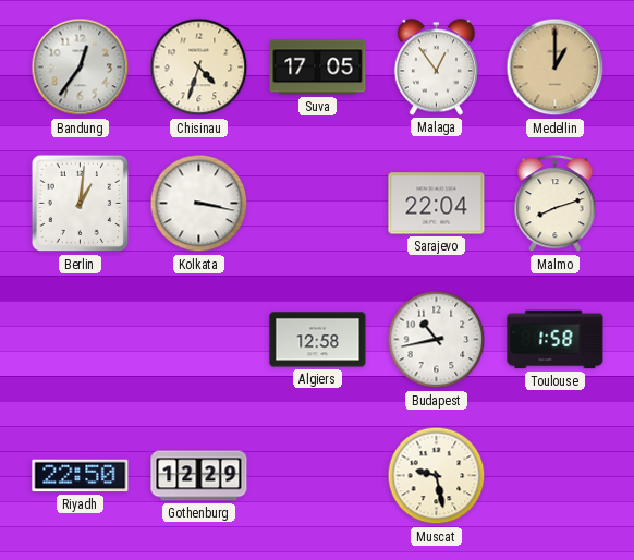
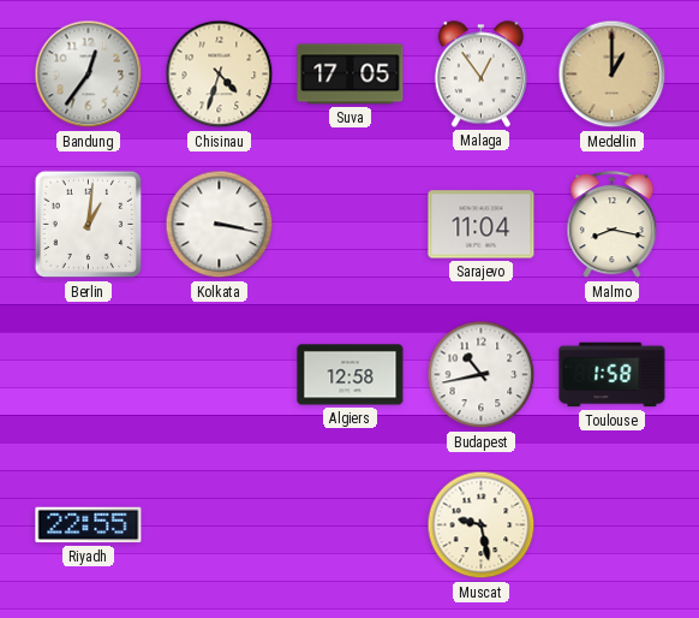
Sarajevo: 22:04 -> 11:04 (482, 225)
Malmo: 8:12 -> 8:17 (613, 225)
Riyadh: 22:50 -> 22:55 (89, 525)
Gothenburg: 12:29 -> none (199, 476)
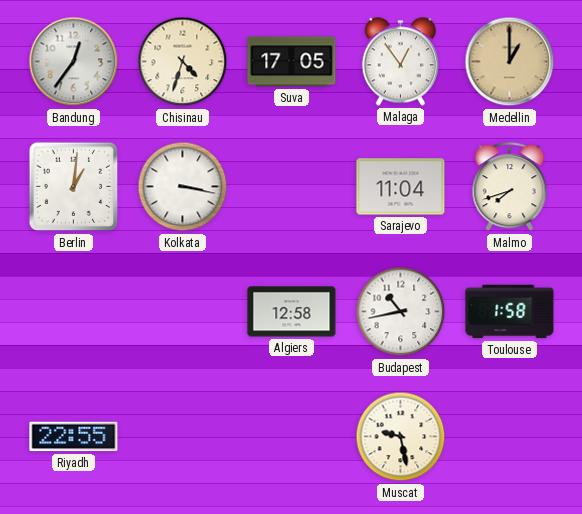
Malmo: 8:17 -> 7:42 (510, 187)
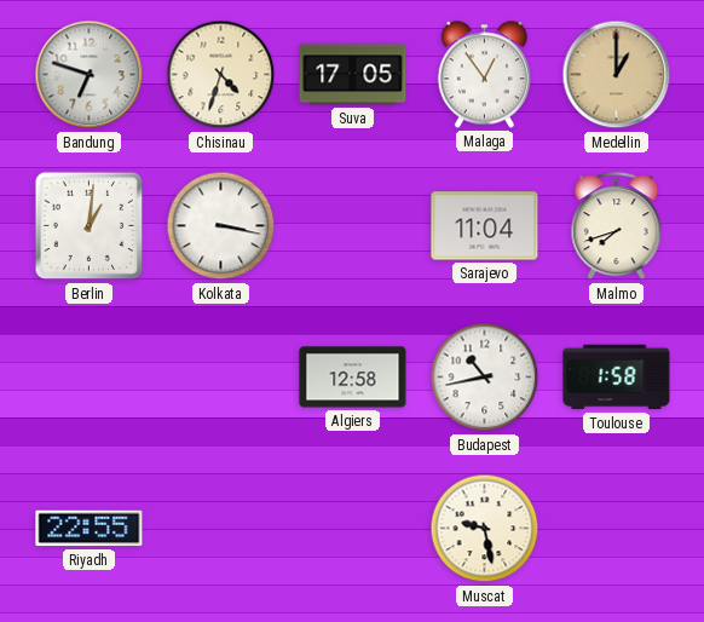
Bandung: 12:36 -> 6:48 (90, 75)
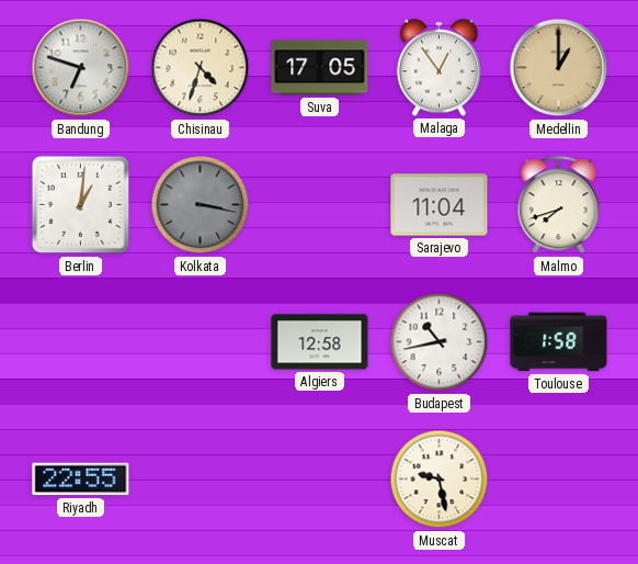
Kolkata dial: white -> grey (201, 205)
